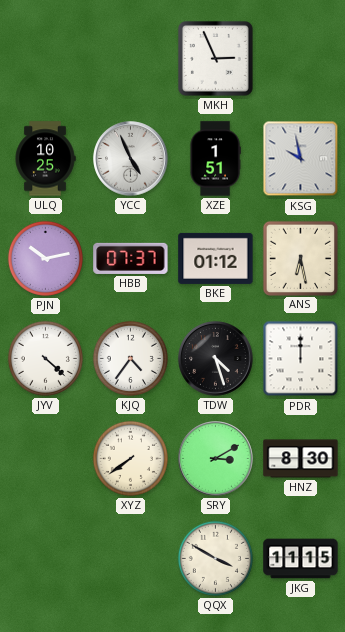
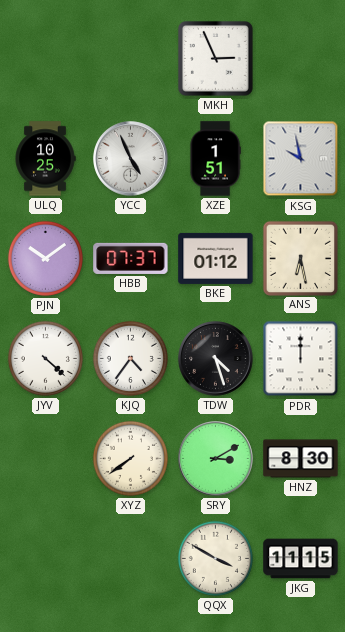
PJN: 10:13 -> 10:09 (45, 258)
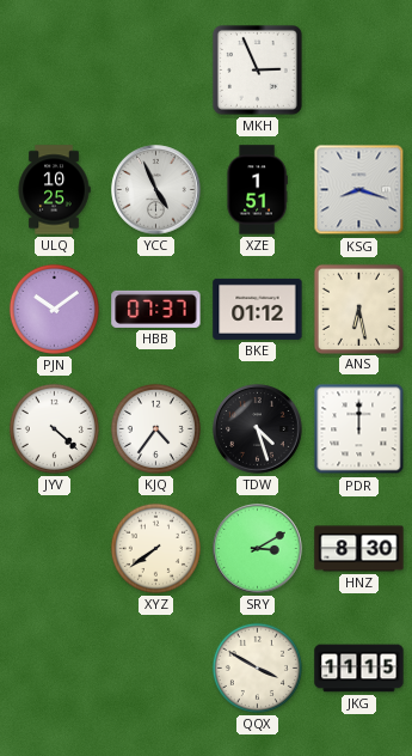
KSG: 9:58 -> 8:18 (359, 190)
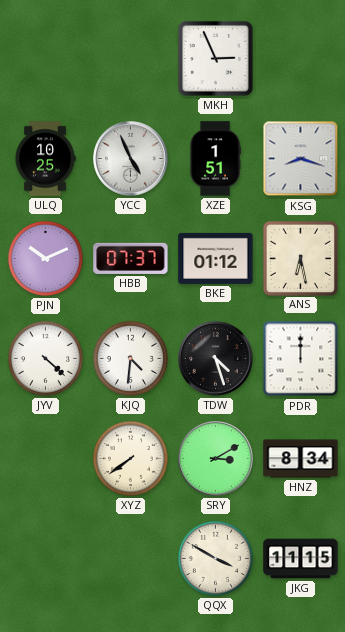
PJN: 10:09 -> 10:11 (45, 258)
KJQ: 4:36 -> 4:31 (130, 358)
HNZ: 8:30 -> 8:34 (301, 459)
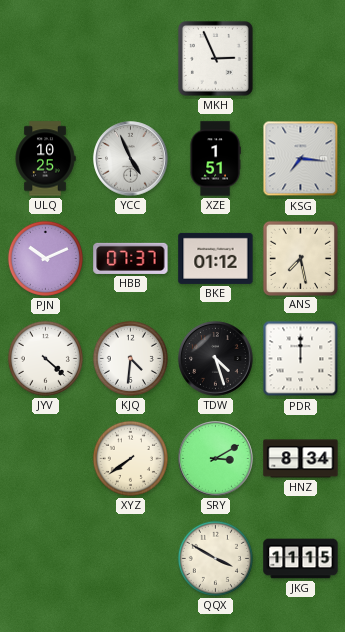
KSG: 8:18 -> 7:16 (301, 159)
ANS: 6:28 -> 7:28 (300, 258)
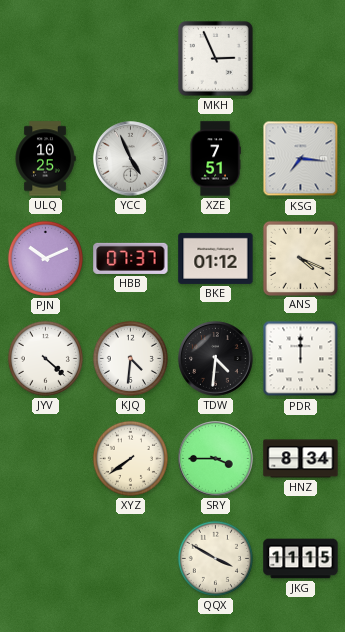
XZE: 1:51 -> 7:51 (215, 159)
ANS: 7:28 -> 4:19 (300, 258)
TDW: 4:27 -> 4:31 (216, 359)
SRY: 3:10 -> 3:45 (216, 459)
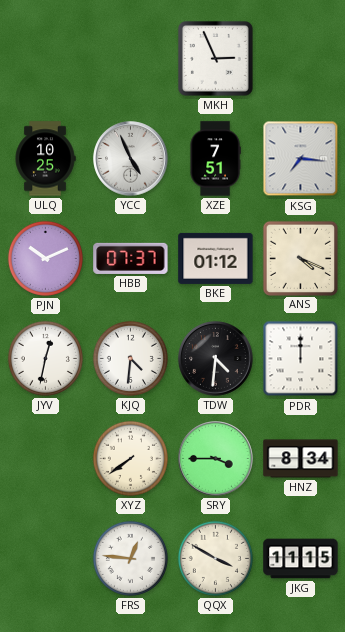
JYV: 4:22 -> 12:32 (45, 358)
FRS: none -> 12:46 (130, 558)
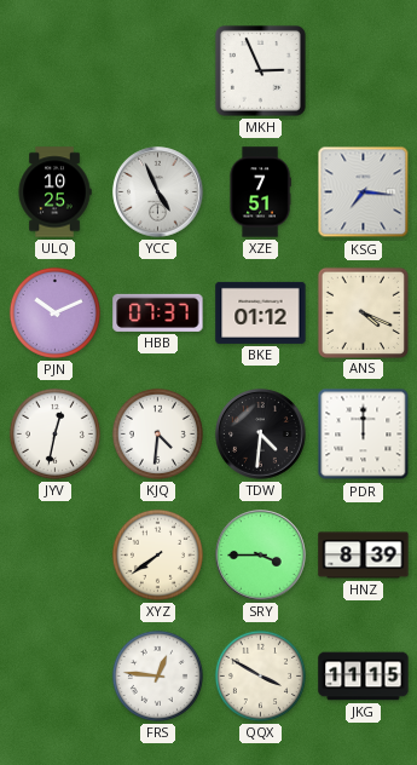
HNZ: 8:34 -> 8:39 (364, 556)
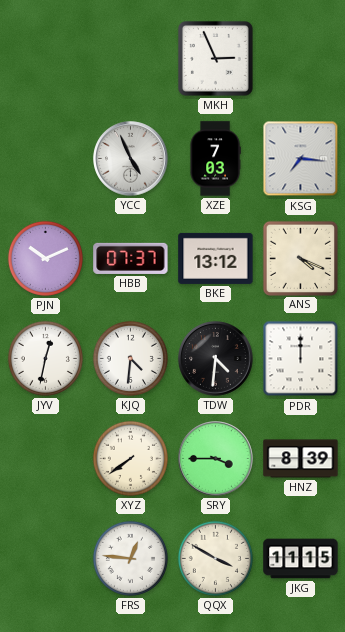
ULQ: 10:25 -> none (54, 192)
XZE: 7:51 -> 7:03 (215, 159)
BKE: 01:12 -> 13:12 (216, 258)
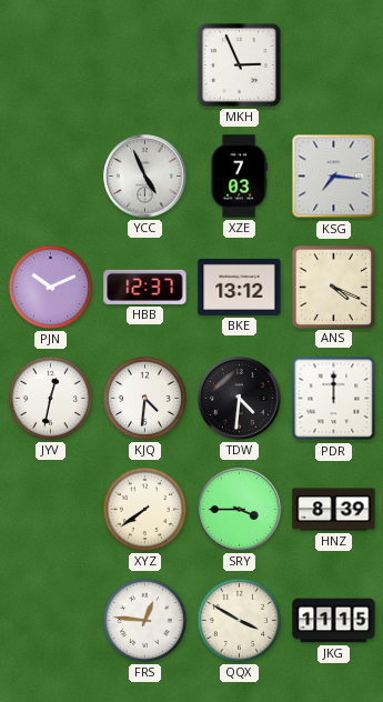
HBB: 07:37 -> 12:37 (145, 287)
